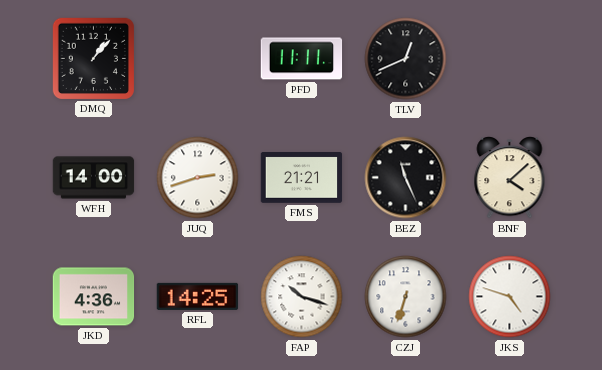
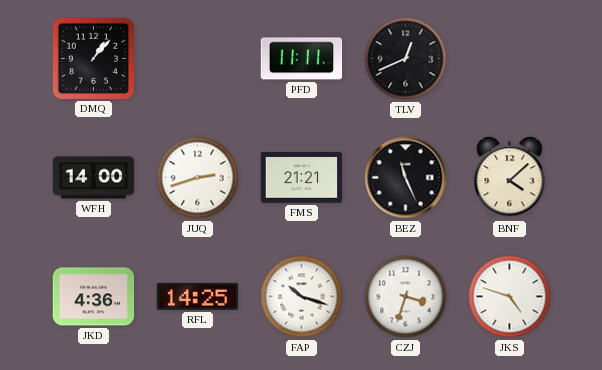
CZJ: 6:33 -> 3:33 (406, 297)
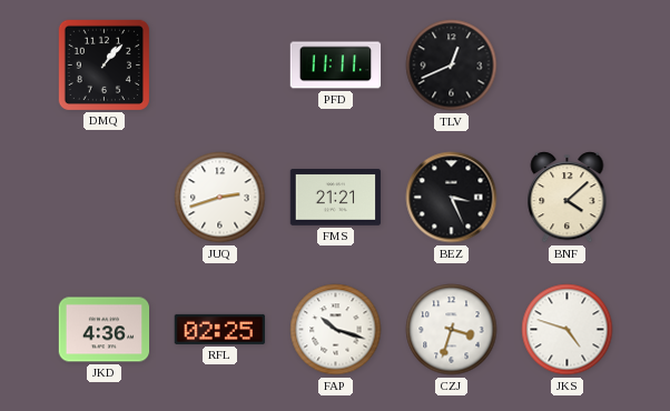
WFH: 14:00 -> none (94, 178)
BEZ: 11:26 -> 3:26 (452, 198)
RFL: 14:25 -> 02:25 (220, 329)
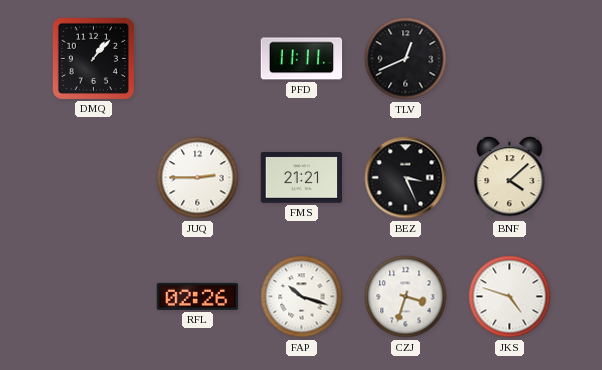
JUQ: 2:42 -> 2:45 (198, 178)
JKD: 4:36 -> none (105, 330)
RFL: 02:25 -> 02:26 (198, 296)
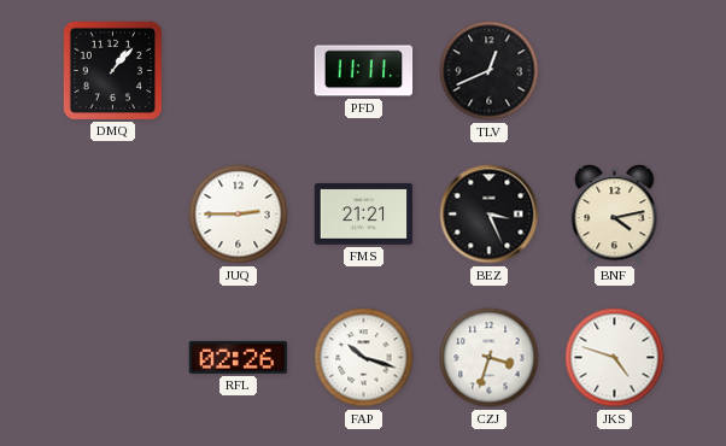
BNF: 4:08 -> 4:13 (615, 215)
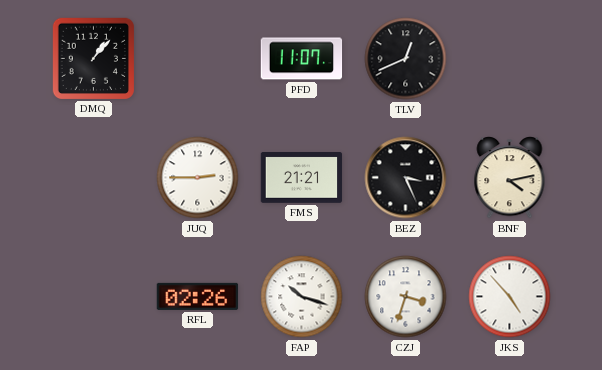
PFD: 11:11 -> 11:07 (302, 59)
JKS: 4:48 -> 4:53 (510, 297)
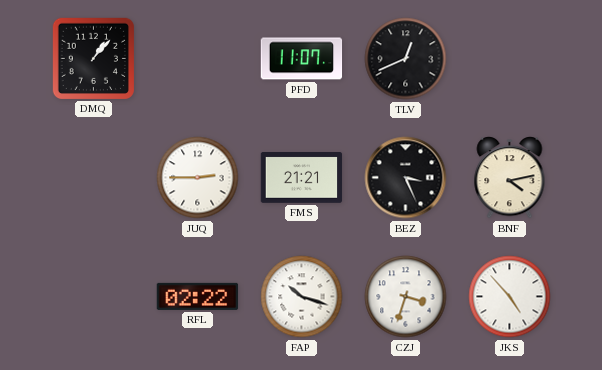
RFL: 02:26 -> 02:22 (198, 296)
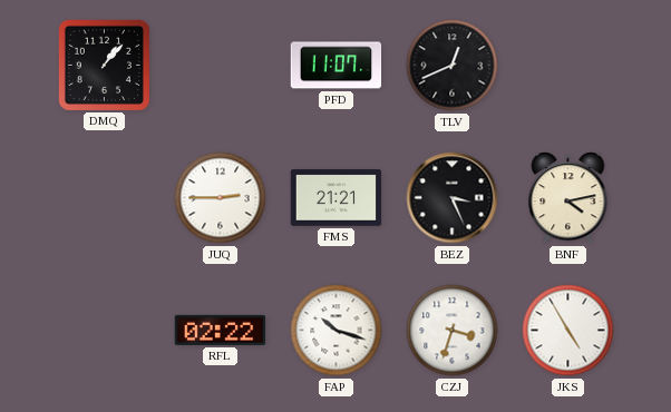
JKS: 4:53 -> 4:55 (568, 331)
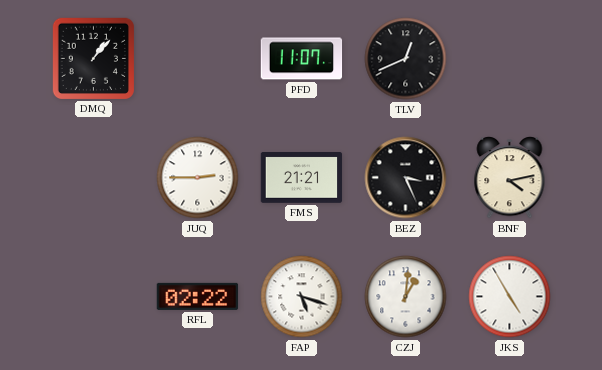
FAP: 10:18 -> 5:18 (302, 297)
CZJ: 3:33 -> 1:01 (406, 297)
